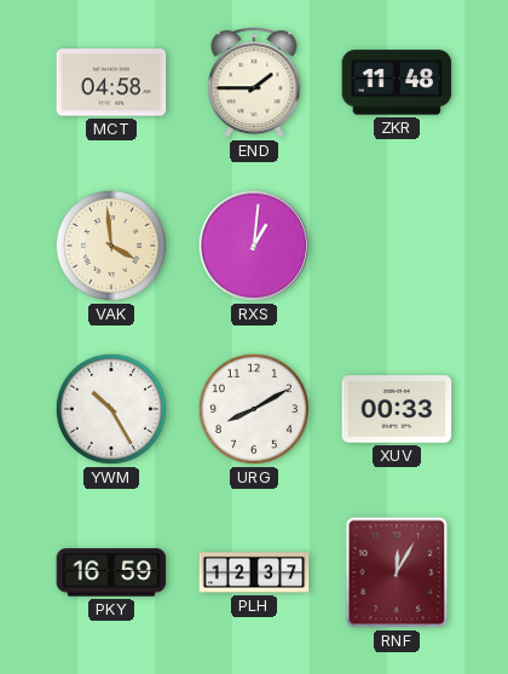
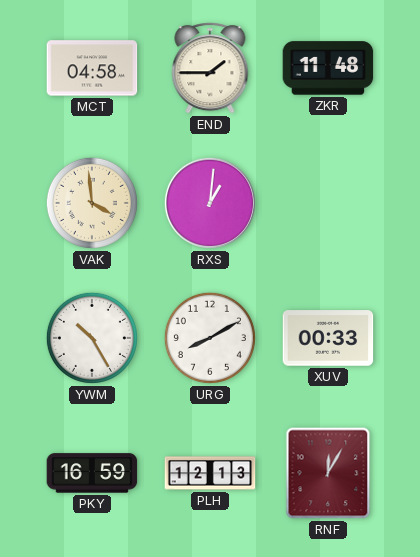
PLH: 12:37 -> 12:13 (210, 473)
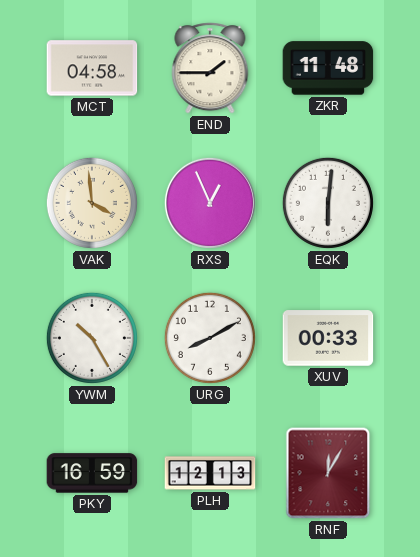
RXS: 1:01 -> 12:56 (210, 203)
EQK: none -> 6:01 (328, 203)
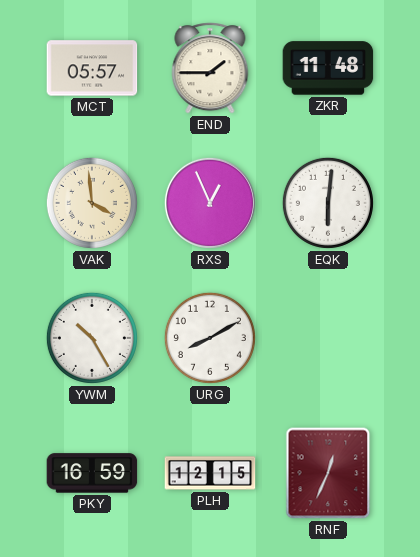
MCT: 04:58 -> 05:57 (92, 68)
XUV: 00:33 -> none (328, 338)
PLH: 12:13 -> 12:15 (210, 473)
RNF: 12:05 -> 12:34 (328, 473)
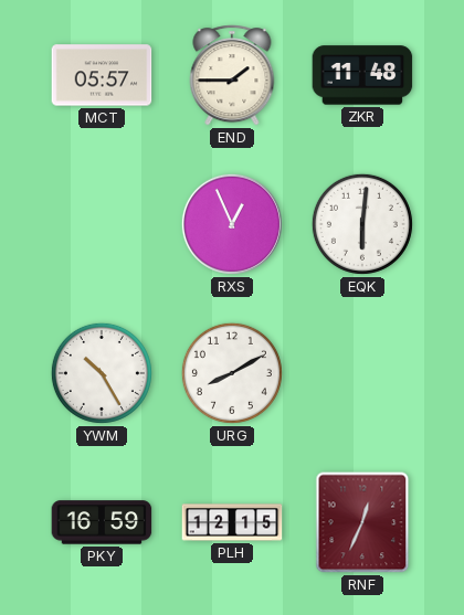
VAK: 3:59 -> none (92, 203)
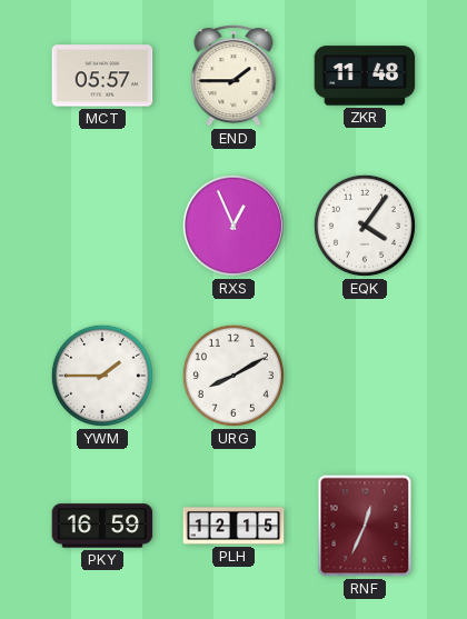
EQK: 6:01 -> 4:06 (365, 226)
YWM: 10:25 -> 1:45 (102, 376)
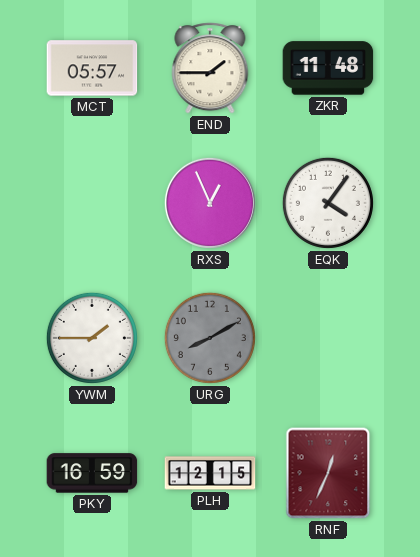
URG dial: white -> grey (210, 338)
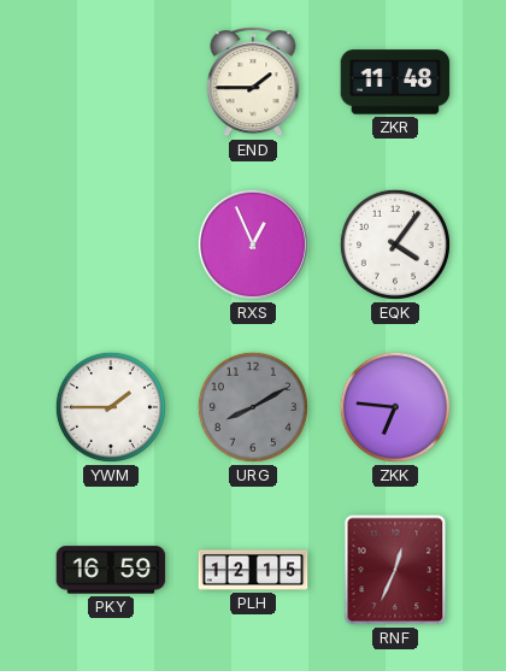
MCT: 05:57 -> none (92, 68)
ZKK: none -> 6:46 (395, 407)
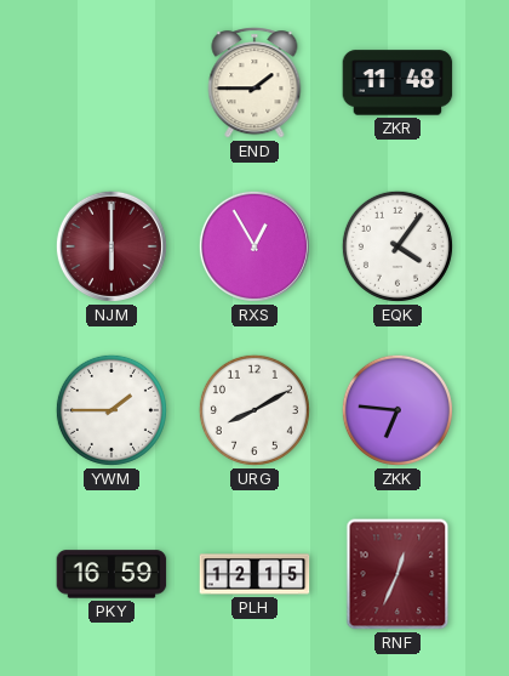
NJM: none -> 6:00 (111, 246)
RXS: 12:56 -> 12:55 (254, 246)
URG dial: grey -> white (254, 410)
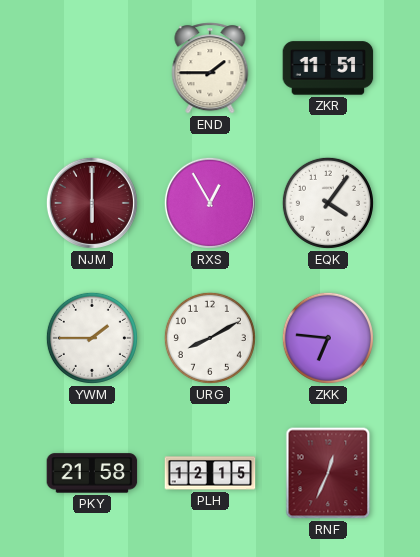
ZKR: 11:48 -> 11:51 (328, 68)
PKY: 16:59 -> 21:58 (92, 473)
